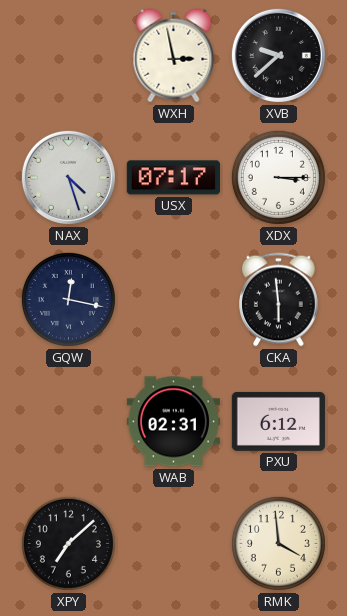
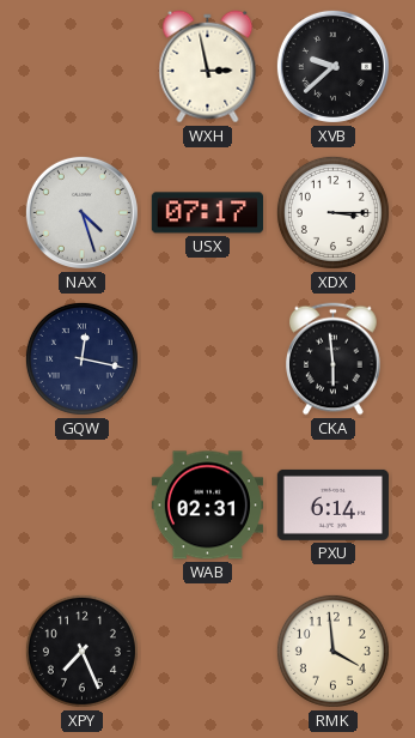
PXU: 6:12 -> 6:14 (332, 504)
XPY: 7:08 -> 7:26 (81, 651)
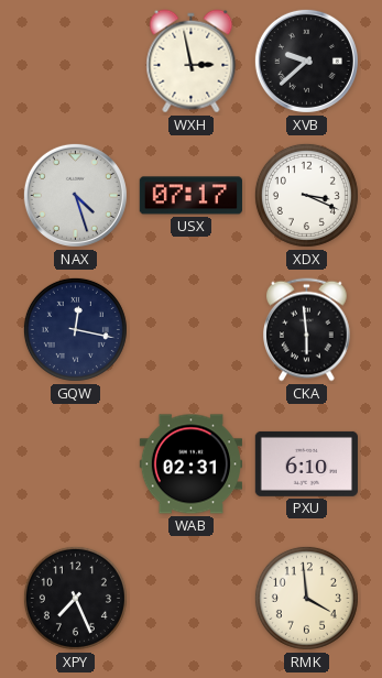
XDX: 3:15 -> 3:19 (306, 195)
PXU: 6:14 -> 6:10 (306, 463)
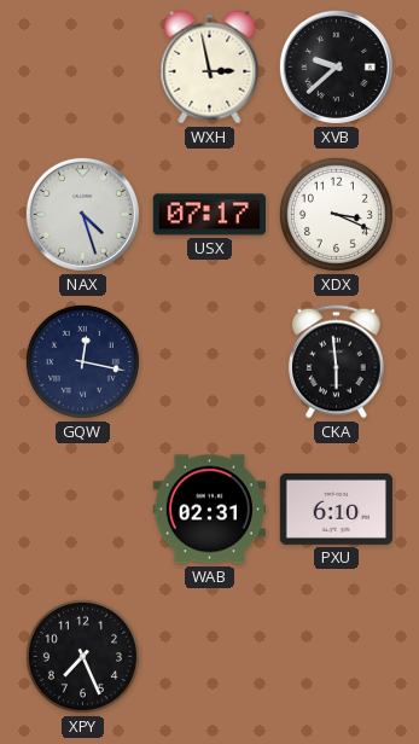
RMK: 3:59 -> none (306, 598)
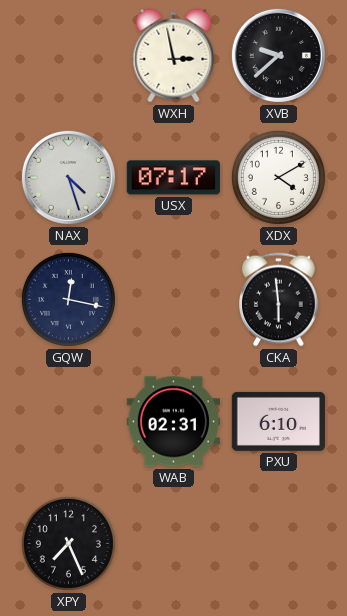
XDX: 3:19 -> 4:10 (278, 177)
